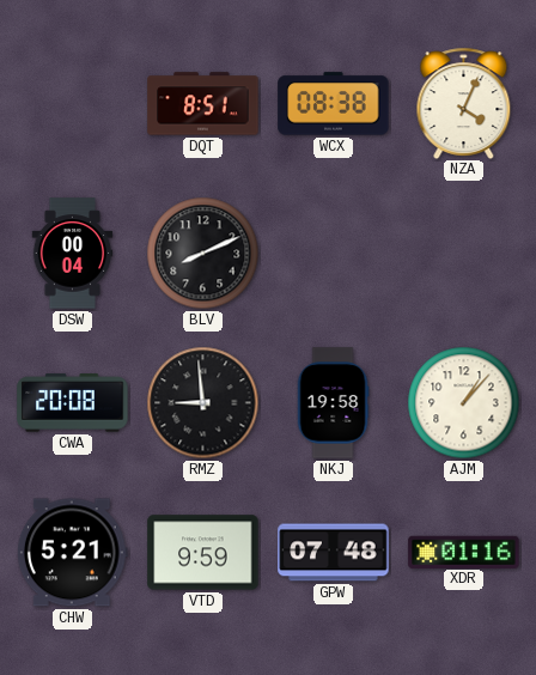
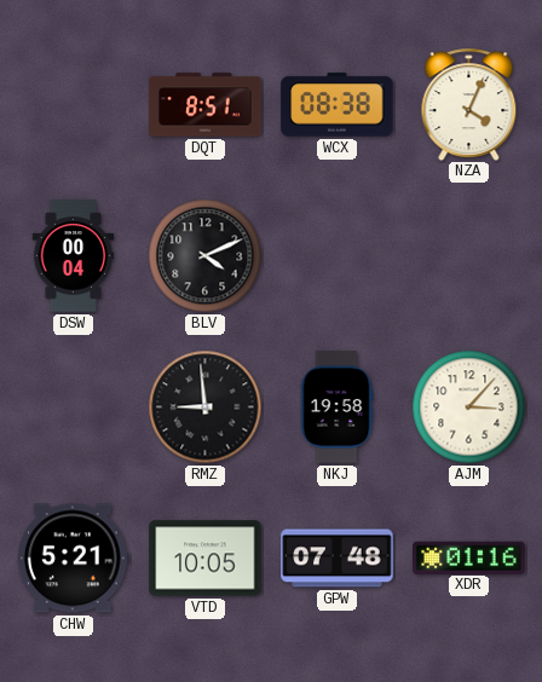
BLV: 8:11 -> 4:11 (206, 256)
CWA: 20:08 -> none (73, 403)
AJM: 1:07 -> 3:07 (469, 408)
VTD: 9:59 -> 10:05 (206, 559)
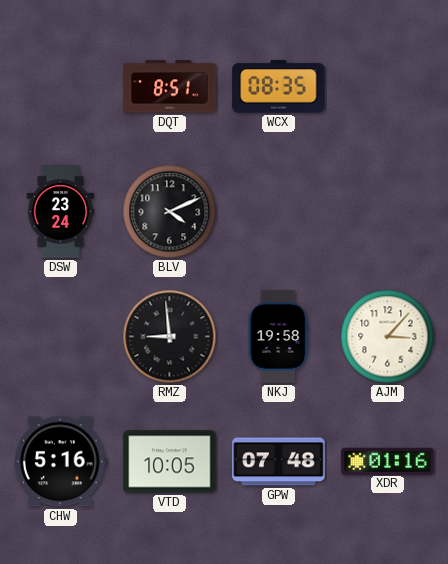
WCX: 08:38 -> 08:35 (279, 87)
NZA: 4:04 -> none (469, 104)
DSW: 00:04 -> 23:24 (61, 212)
CHW: 5:21 -> 5:16 (60, 462)
